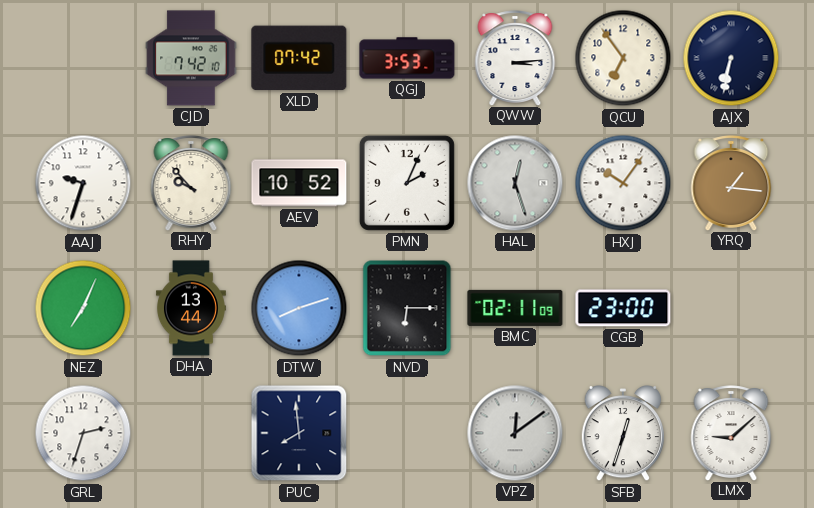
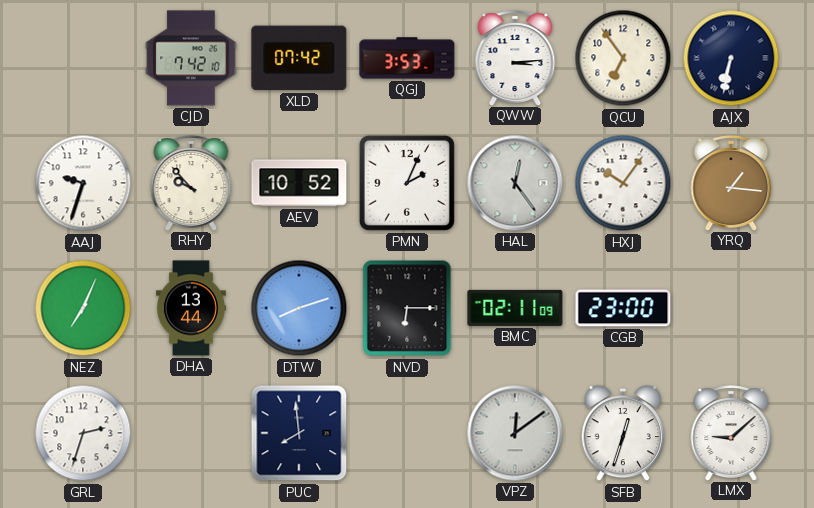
HAL: 12:27 -> 12:24 (515, 183)
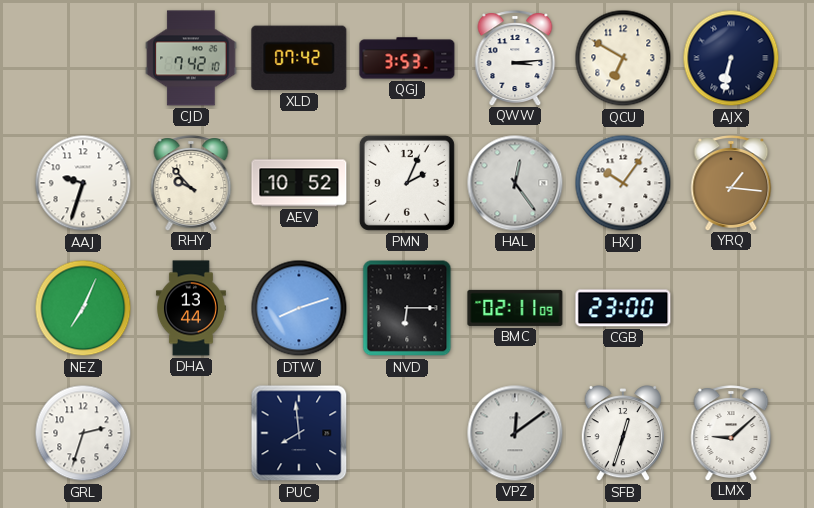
QCU: 6:54 -> 6:50 (623, 58)
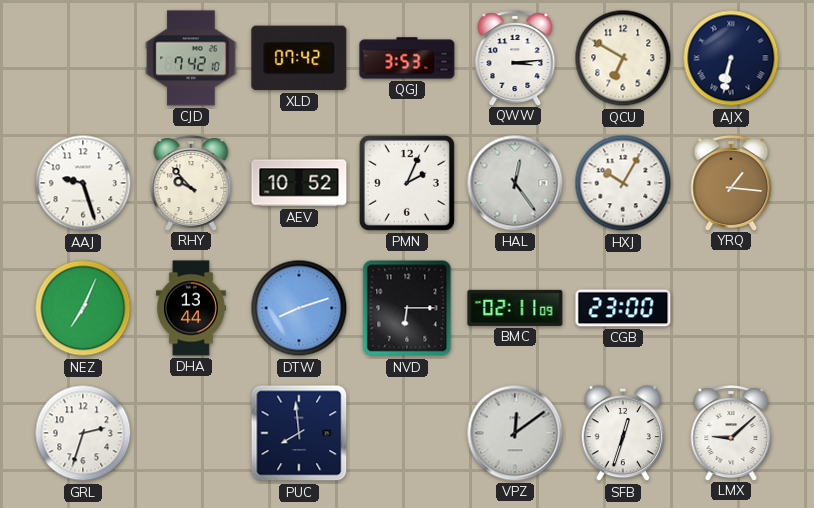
AAJ: 9:33 -> 9:27 (83, 183)
HXJ: 10:06 -> 10:05 (623, 183)
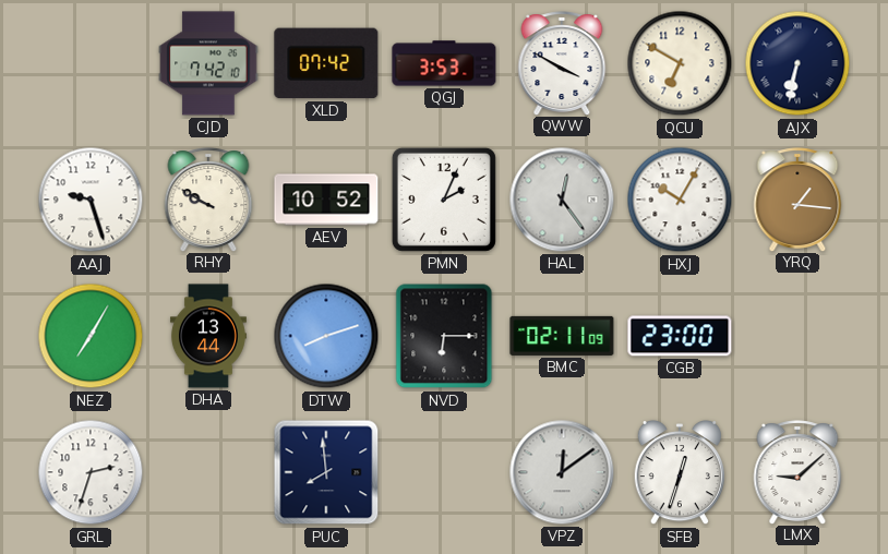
QWW: 3:14 -> 3:50 (562, 63)
RHY: 9:53 -> 9:50 (208, 200)
NEZ: 7:04 -> 7:05 (91, 336)
